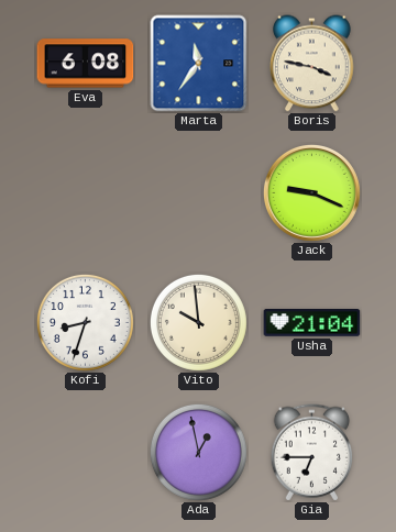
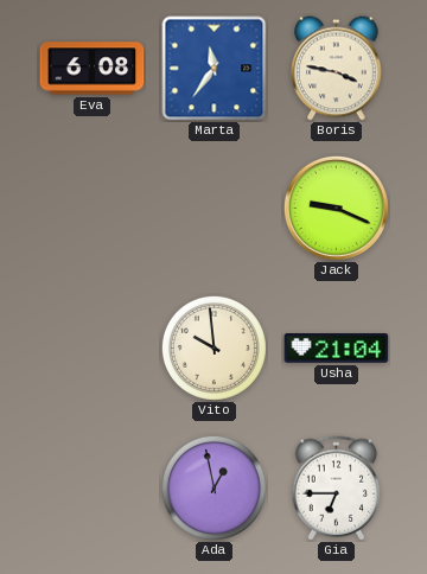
Kofi: 8:33 -> none (85, 322)
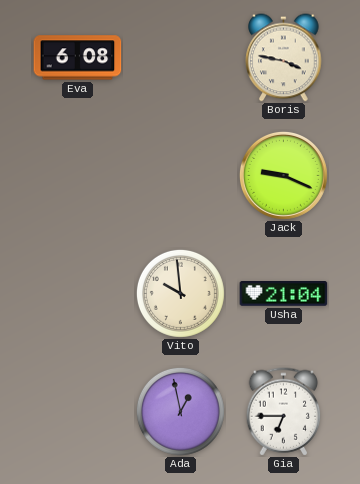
Marta: 11:36 -> none (215, 69)
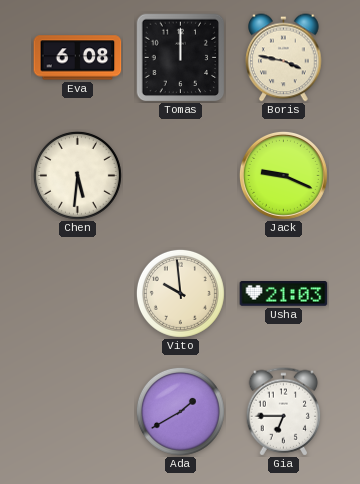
Tomas: none -> 12:00 (180, 58)
Chen: none -> 5:31 (77, 175)
Usha: 21:04 -> 21:03 (284, 294)
Ada: 12:58 -> 1:40 (180, 411)
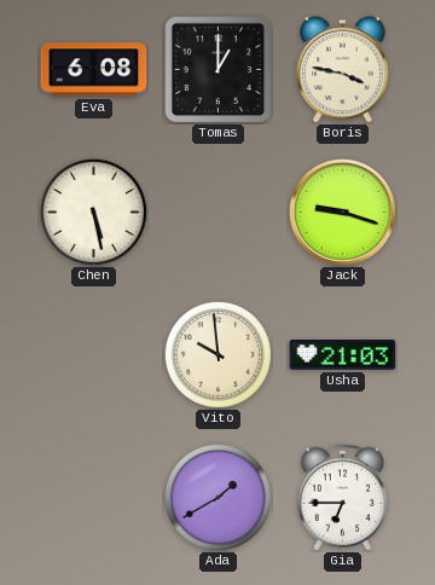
Tomas: 12:00 -> 1:00 (217, 70)
Chen: 5:31 -> 5:28 (93, 212)
Jack: 9:19 -> 9:18 (342, 212)
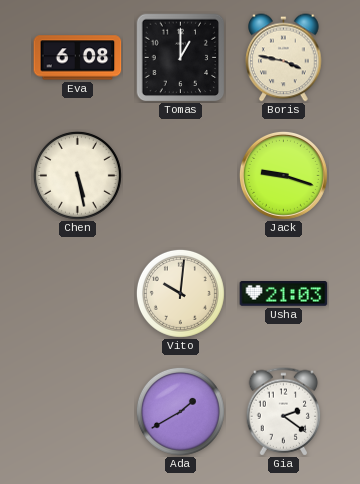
Vito: 9:59 -> 10:01 (180, 293)
Gia: 6:45 -> 2:21 (284, 412)
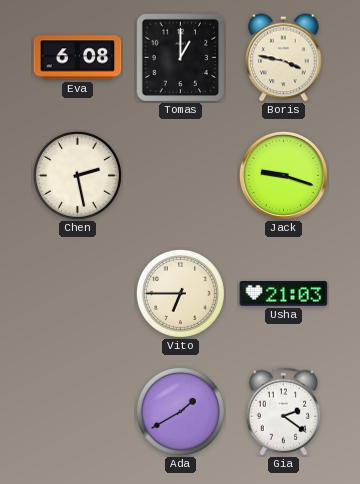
Chen: 5:28 -> 2:28 (77, 175)
Vito: 10:01 -> 6:45 (180, 293)
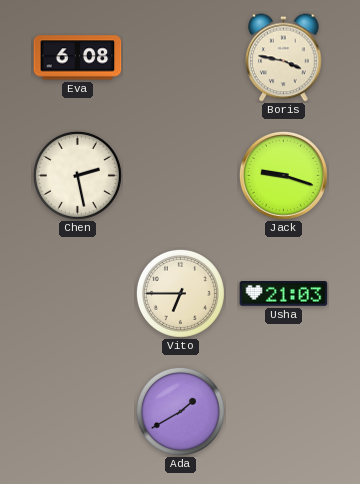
Tomas: 1:00 -> none (180, 58)
Gia: 2:21 -> none (284, 412)
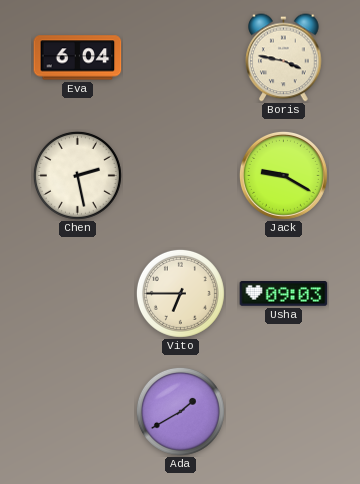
Eva: 6:08 -> 6:04 (78, 58)
Jack: 9:18 -> 9:20 (283, 175)
Usha: 21:03 -> 09:03 (284, 294)
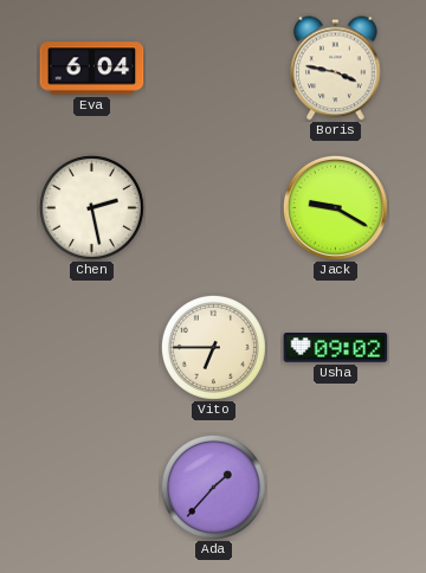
Usha: 09:03 -> 09:02 (336, 348)
Ada: 1:40 -> 1:37 (213, 487)
